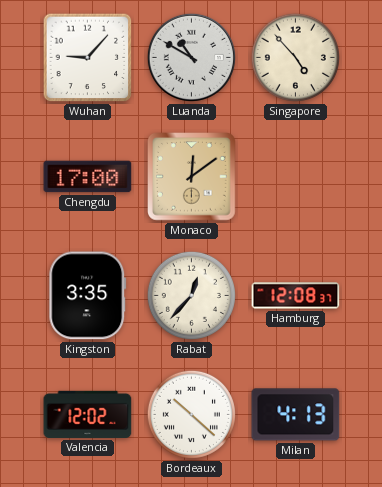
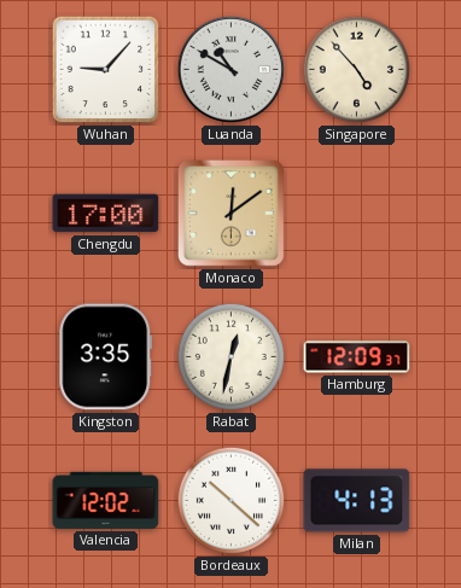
Rabat: 12:37 -> 12:32 (230, 356)
Hamburg: 12:08 -> 12:09 (357, 357)
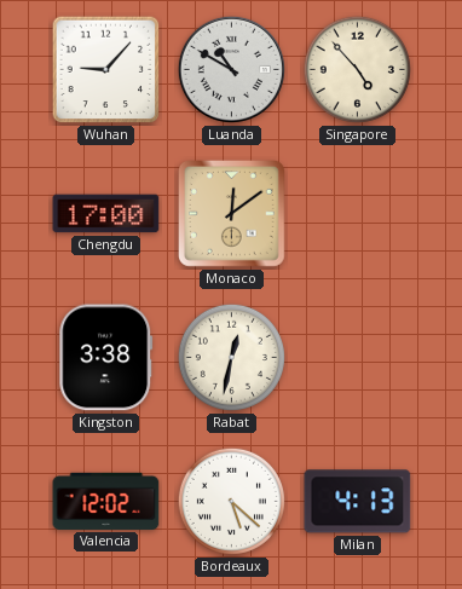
Kingston: 3:35 -> 3:38 (106, 358)
Hamburg: 12:09 -> none (357, 357)
Bordeaux: 10:22 -> 5:22 (231, 501)
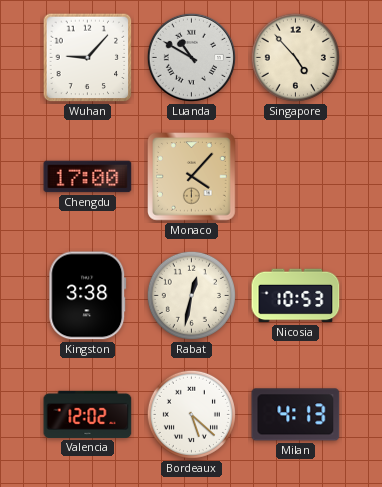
Monaco: 12:09 -> 4:07 (192, 177)
Nicosia: none -> 10:53 (296, 296)
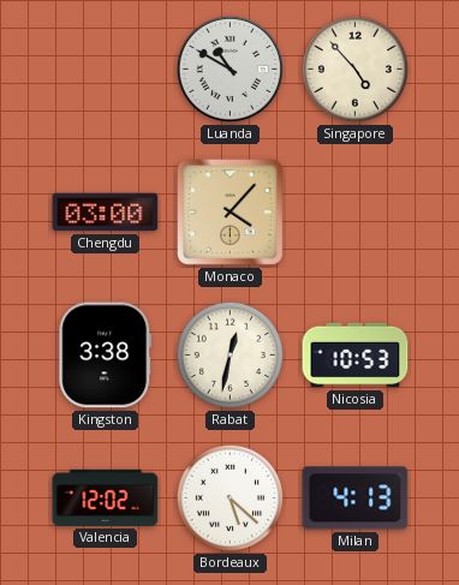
Wuhan: 9:07 -> none (88, 58)
Chengdu: 17:00 -> 03:00 (106, 213)
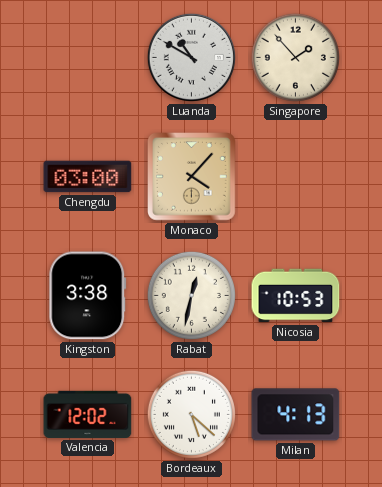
Singapore: 4:53 -> 1:53 (295, 57)
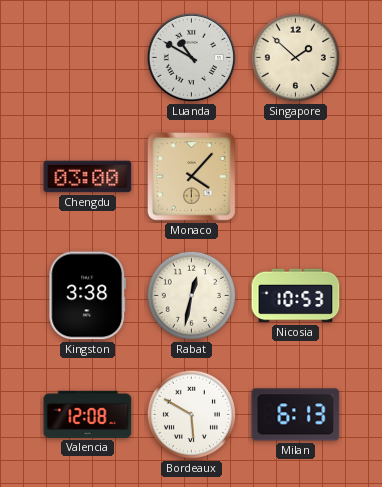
Singapore: 1:53 -> 1:52 (295, 57)
Valencia: 12:02 -> 12:08 (88, 414)
Bordeaux: 5:22 -> 5:50 (191, 414)
Milan: 4:13 -> 6:13 (296, 415)
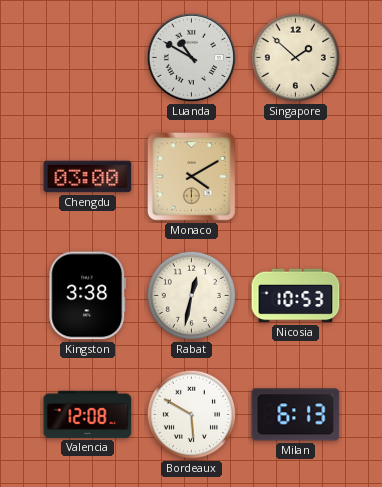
Monaco: 4:07 -> 4:10 (192, 177)
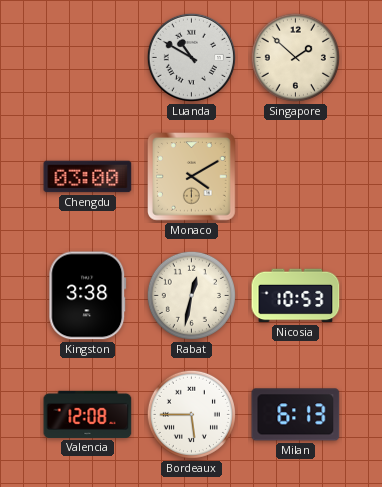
Bordeaux: 5:50 -> 5:45 (191, 414)
